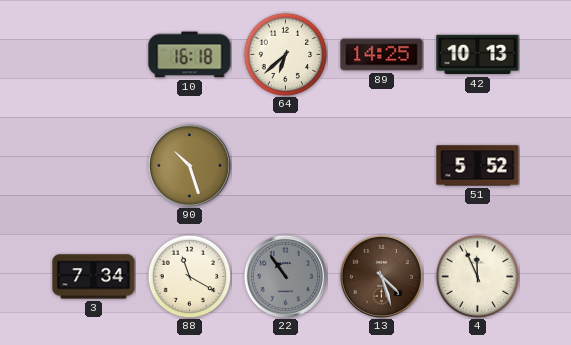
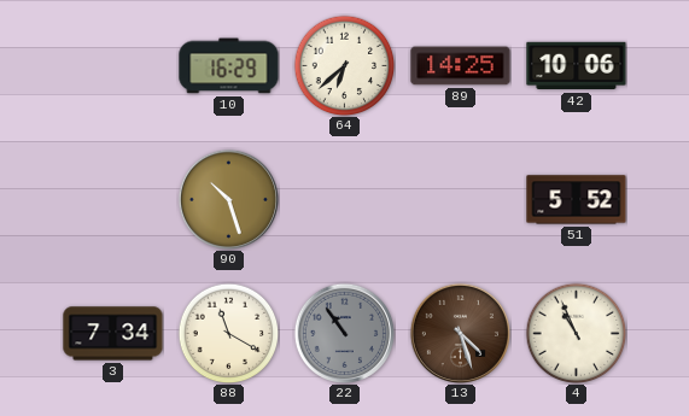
10: 16:18 -> 16:29 (229, 66)
42: 10:13 -> 10:06 (577, 66)
4: 11:56 -> 10:56 (576, 333)
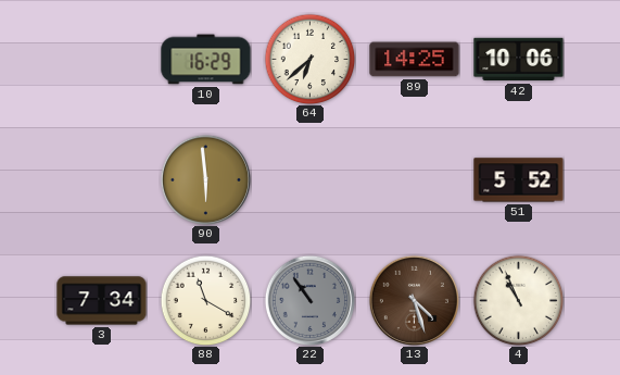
90: 10:27 -> 5:59 (205, 179)
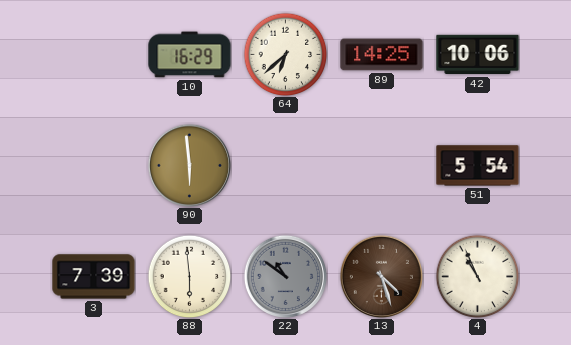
51: 5:52 -> 5:54 (478, 166)
3: 7:34 -> 7:39 (94, 277)
88: 11:20 -> 5:59 (189, 276)
22: 10:54 -> 10:51 (285, 276)
